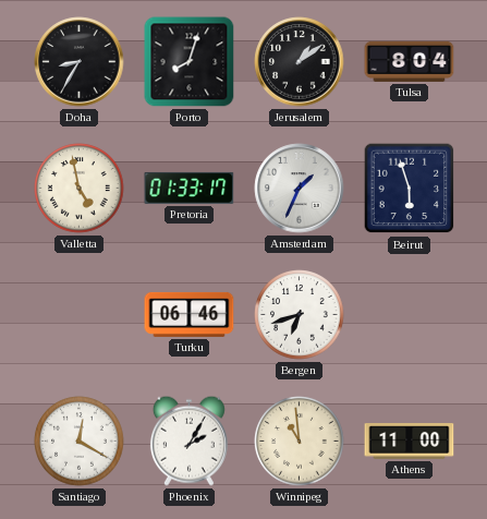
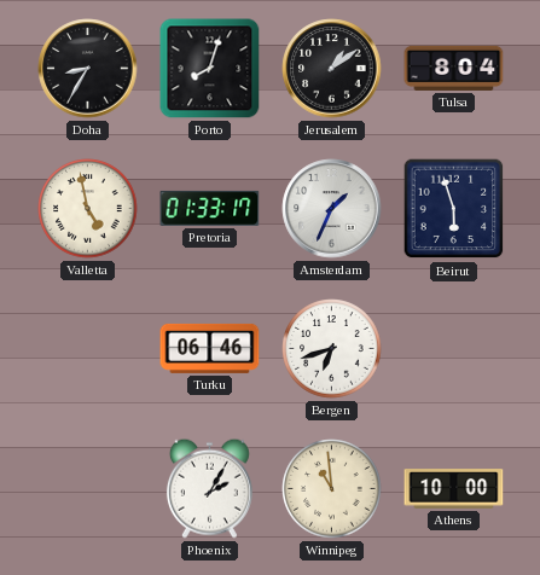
Santiago: 12:20 -> none (80, 442)
Athens: 11:00 -> 10:00 (454, 489)
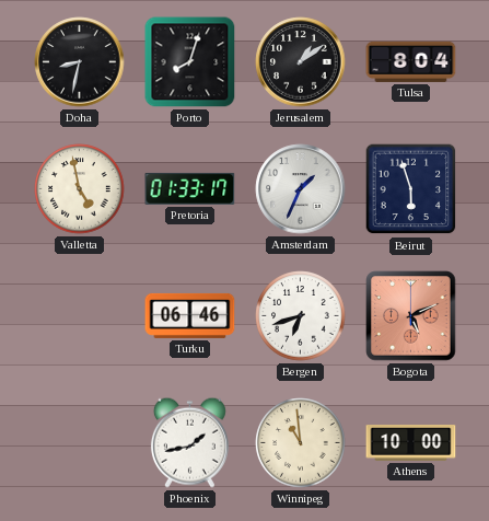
Doha: 8:35 -> 8:32 (80, 62)
Bogota: none -> 5:11 (411, 316)
Phoenix: 2:05 -> 1:43 (189, 442)
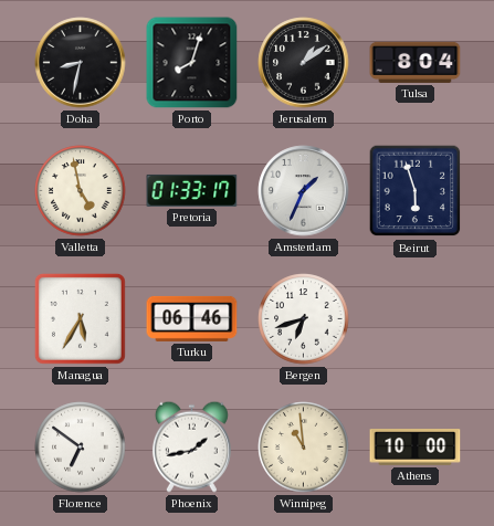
Managua: none -> 5:35 (80, 318)
Bogota: 5:11 -> none (411, 316)
Florence: none -> 6:51 (81, 448)
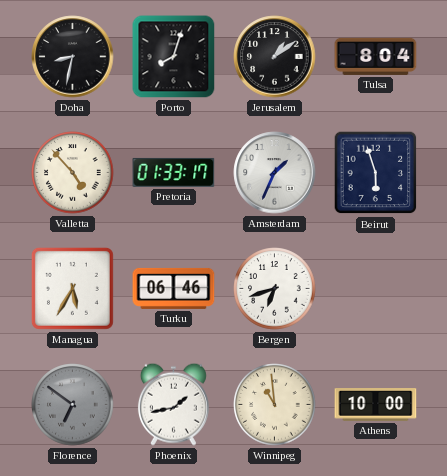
Valletta: 4:58 -> 4:53 (73, 173)
Florence dial: white -> grey (73, 405)
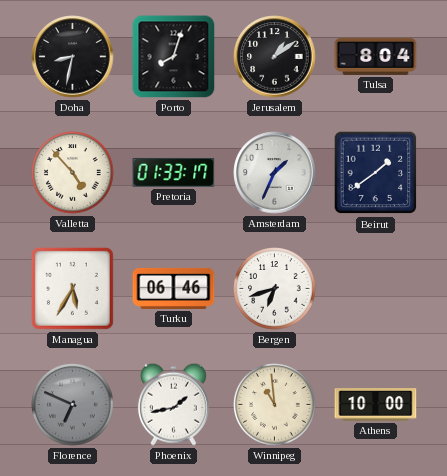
Beirut: 5:57 -> 1:39 (376, 173)
Florence: 6:51 -> 6:49 (73, 405)
